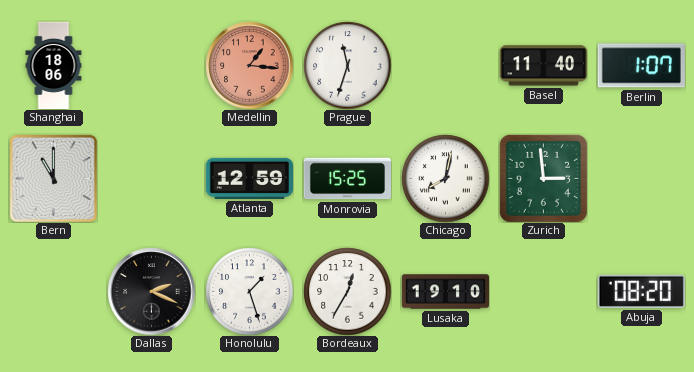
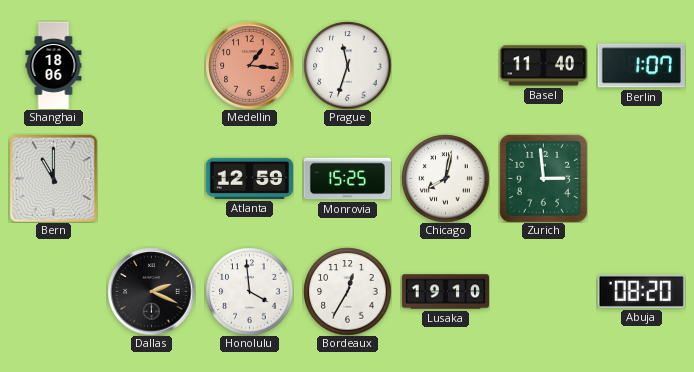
Honolulu: 1:27 -> 3:59 (249, 291)
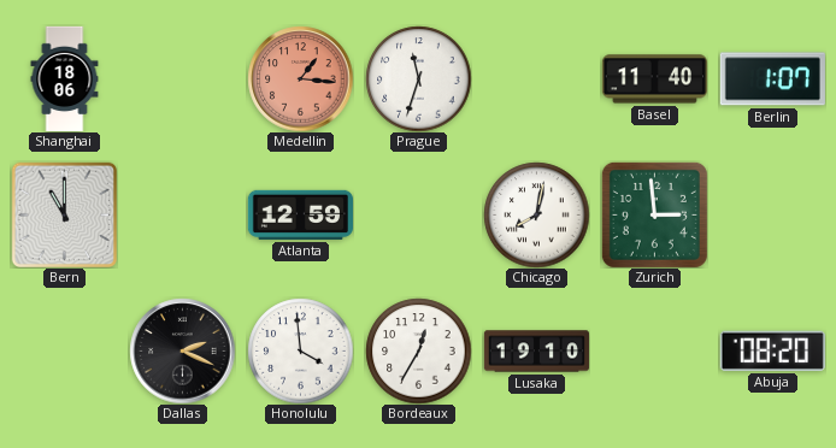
Monrovia: 15:25 -> none (347, 179)
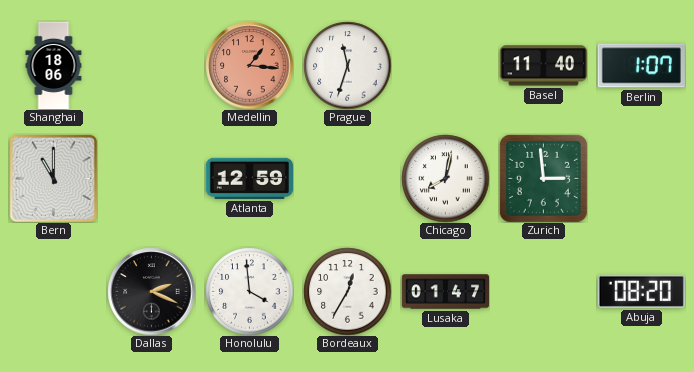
Lusaka: 19:10 -> 01:47 (445, 292)
